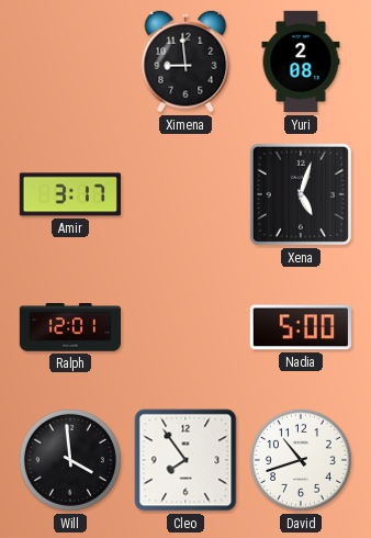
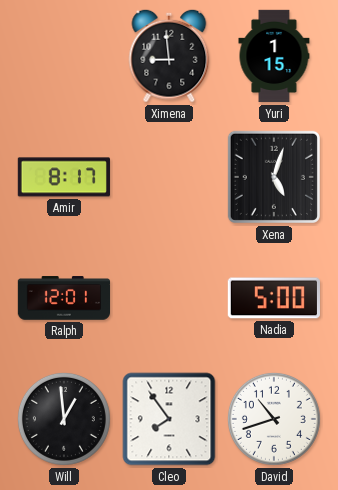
Yuri: 2:08 -> 1:15 (274, 56)
Amir: 3:17 -> 8:17 (64, 177)
Will: 3:59 -> 12:59 (64, 419)
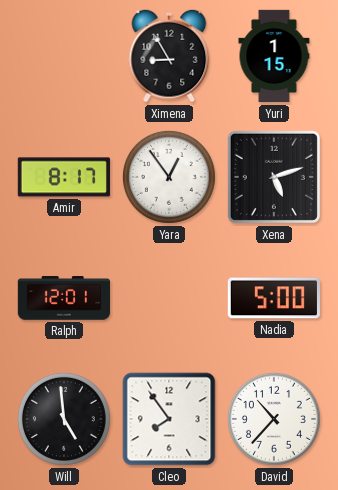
Ximena: 8:59 -> 8:55 (169, 56)
Yara: none -> 12:54 (169, 177)
Xena: 5:03 -> 5:12 (274, 177)
Will: 12:59 -> 4:59 (64, 419)
David: 10:42 -> 10:37 (274, 419)
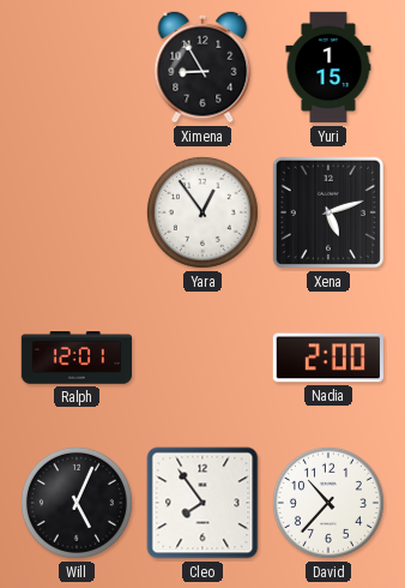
Amir: 8:17 -> none (64, 177)
Nadia: 5:00 -> 2:00 (328, 358)
Will: 4:59 -> 5:04 (77, 503)
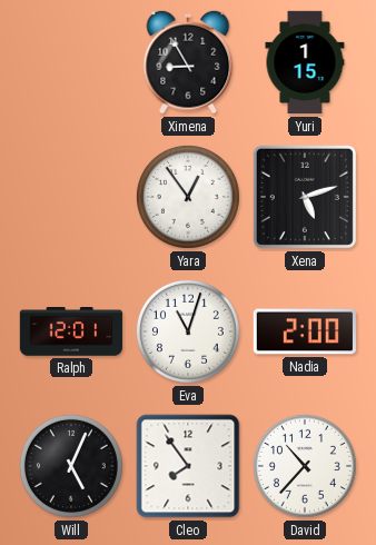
Eva: none -> 11:03 (188, 331)
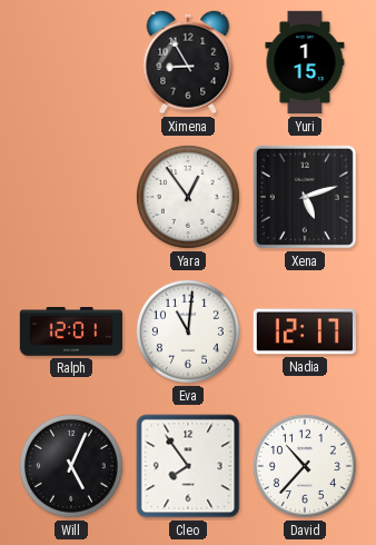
Eva: 11:03 -> 11:01 (188, 331)
Nadia: 2:00 -> 12:17 (305, 331)
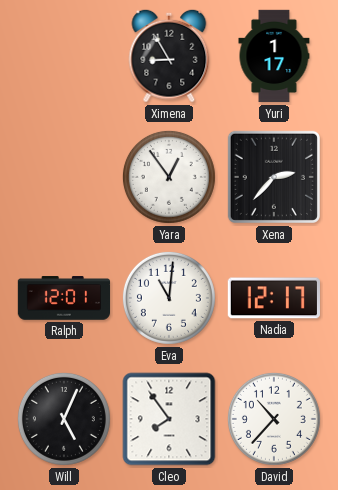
Yuri: 1:15 -> 1:17 (274, 56)
Xena: 5:12 -> 2:37 (274, 177)
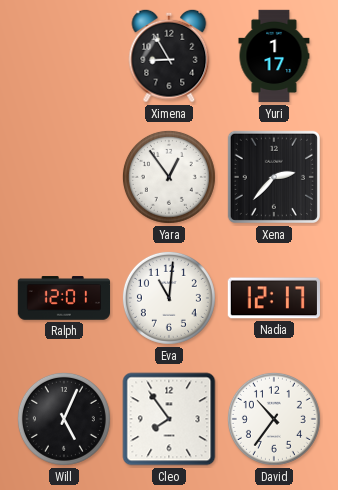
David: 10:37 -> 10:36 (274, 419)
